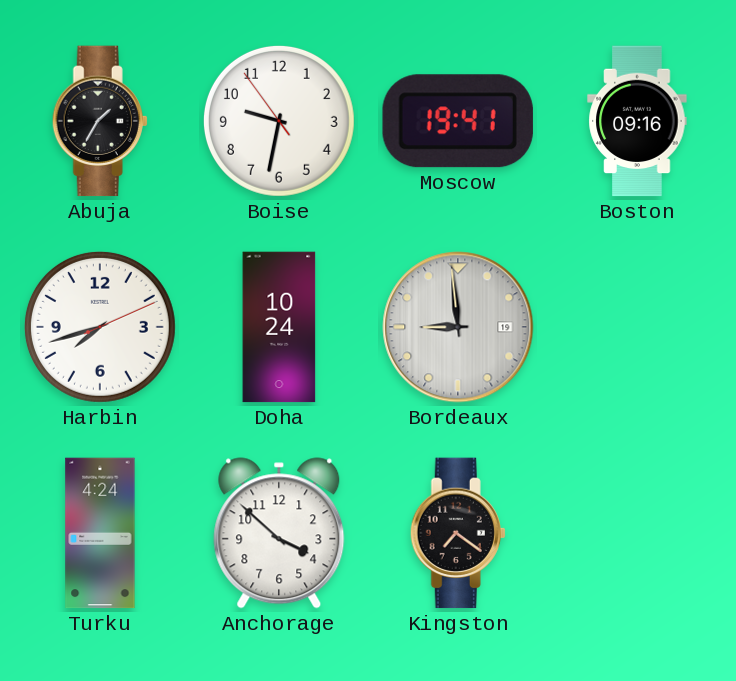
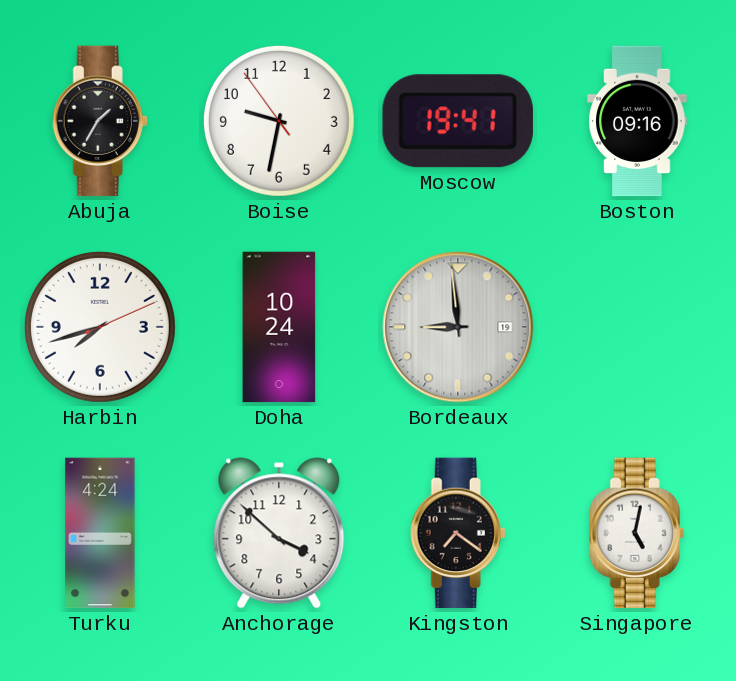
Singapore: none -> 5:02 (637, 533)
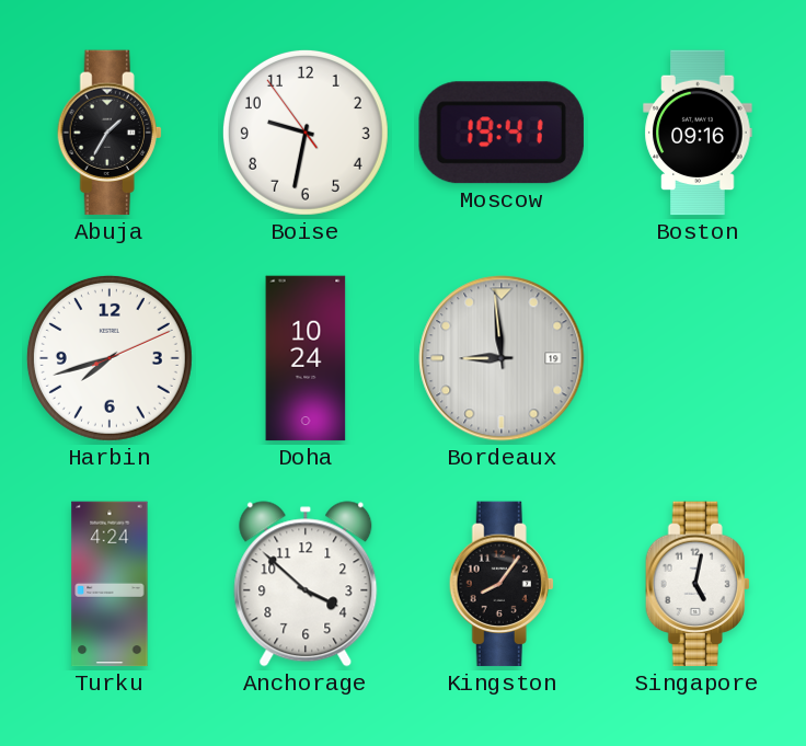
Kingston: 7:21 -> 8:06 (502, 584)
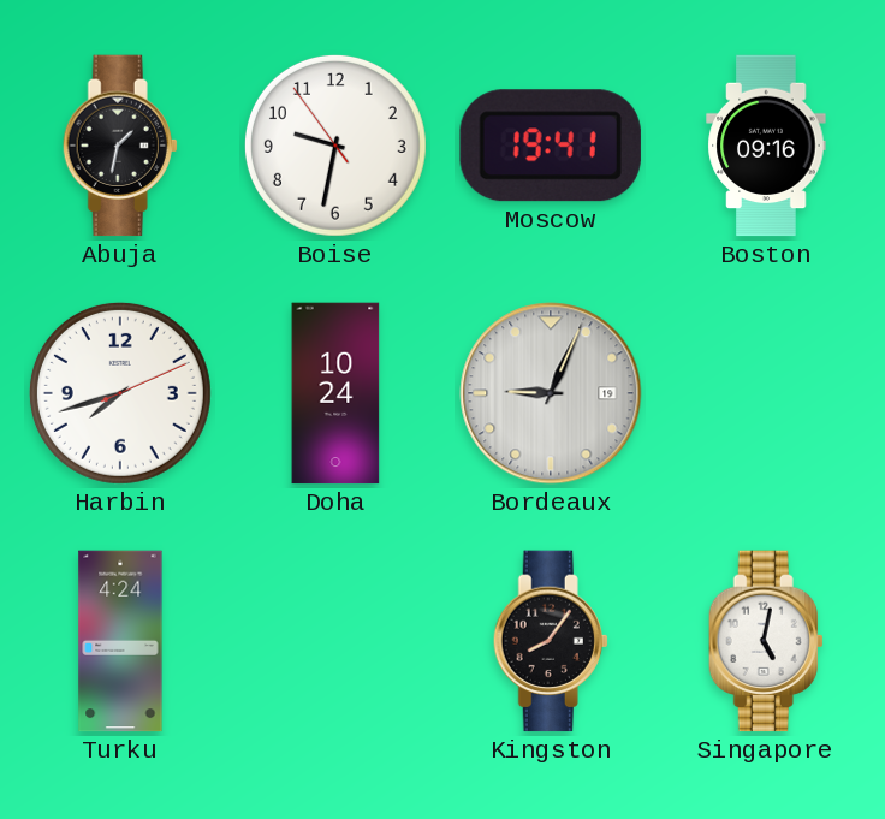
Abuja: 1:35 -> 1:32 (120, 146)
Bordeaux: 8:59 -> 9:04 (551, 393)
Anchorage: 3:52 -> none (306, 584)
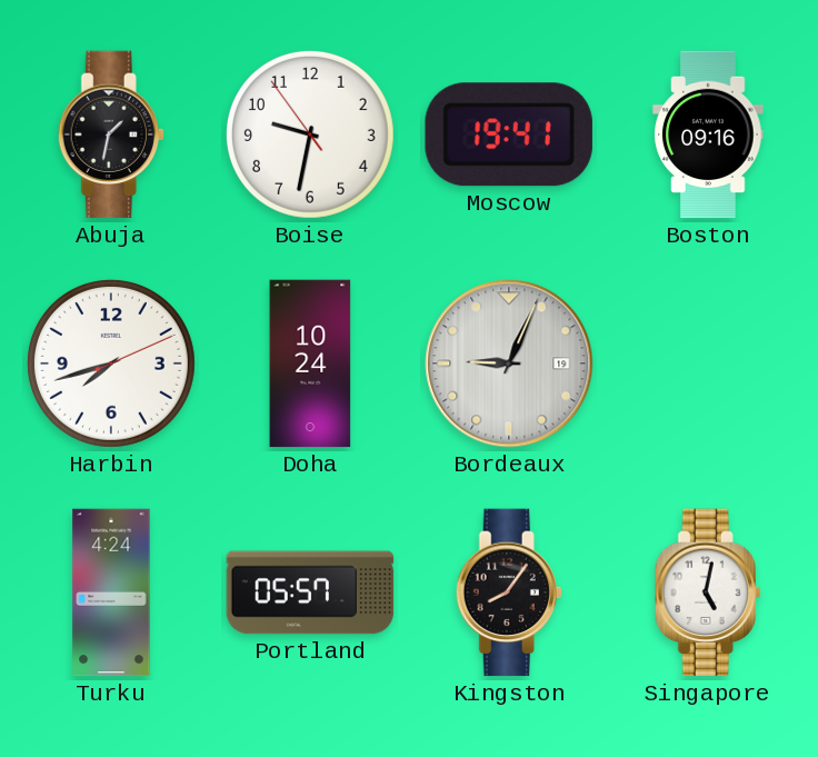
Portland: none -> 05:57 (310, 592)
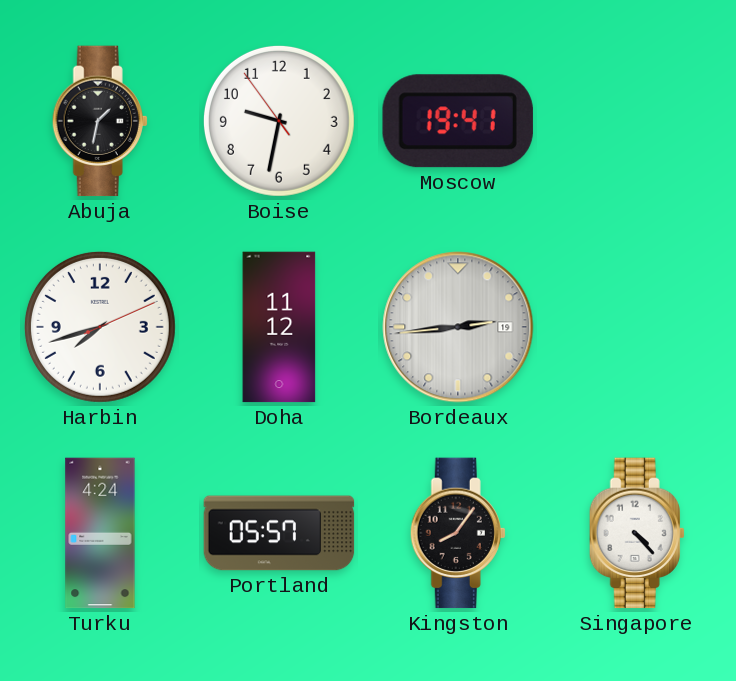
Boston: 09:16 -> none (708, 135)
Doha: 10:24 -> 11:12 (279, 327)
Bordeaux: 9:04 -> 2:44 (458, 327)
Singapore: 5:02 -> 4:23 (637, 533)
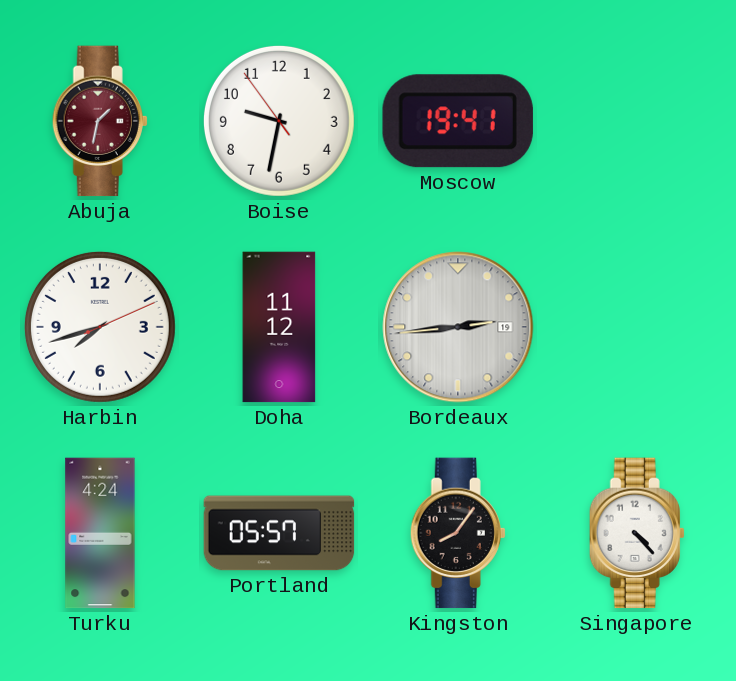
Abuja dial: black -> burgundy (100, 121)
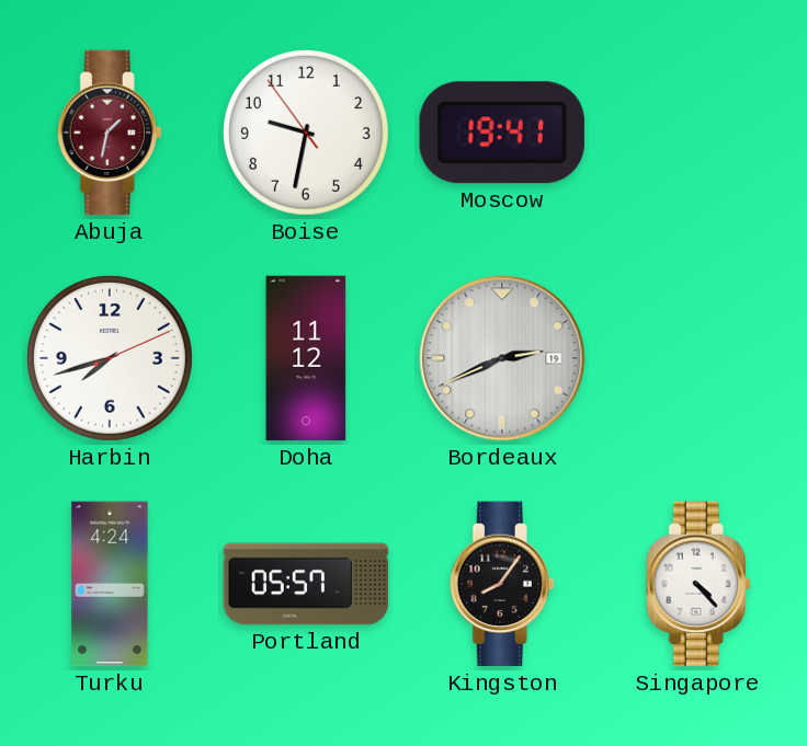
Bordeaux: 2:44 -> 2:41 (502, 358)
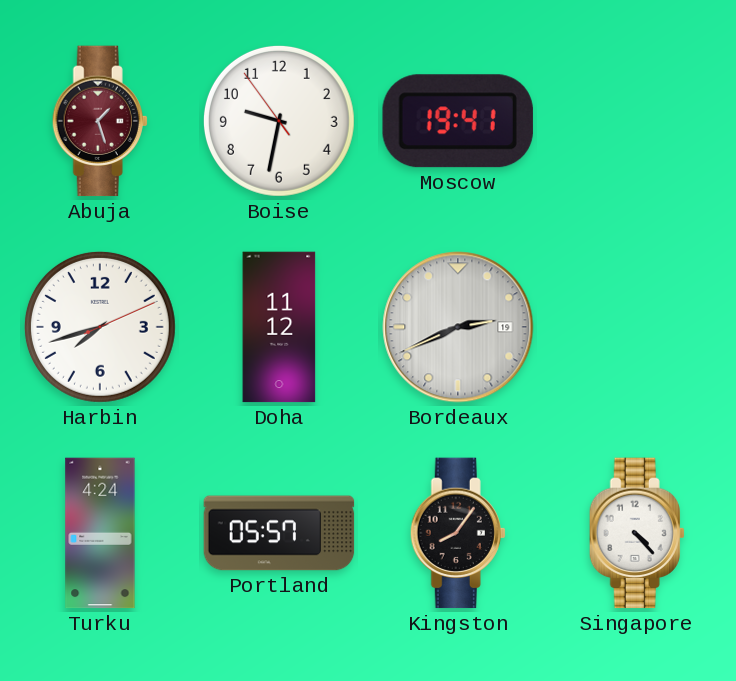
Abuja: 1:32 -> 1:27 (100, 121)
